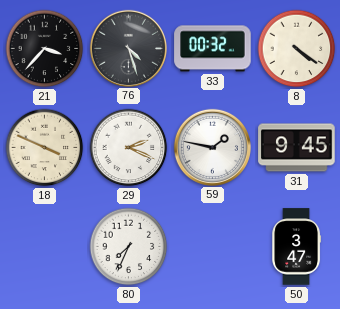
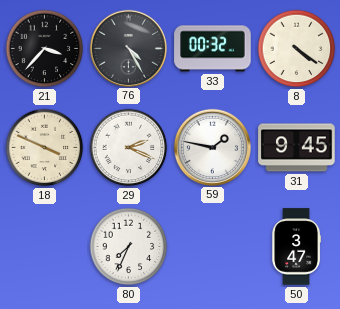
76: 4:27 -> 4:25 (128, 48)
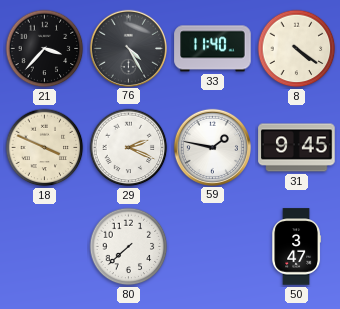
33: 00:32 -> 11:40 (213, 49)
80: 7:34 -> 7:38 (129, 247)
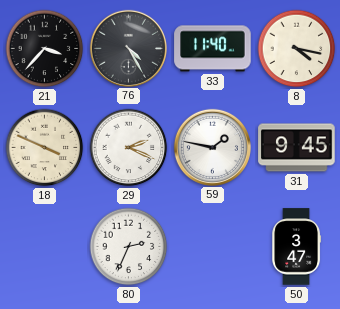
8: 4:21 -> 4:17 (297, 49)
80: 7:38 -> 2:34 (129, 247)
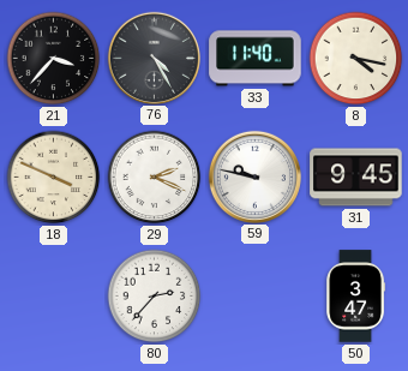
59: 1:47 -> 9:47 (254, 176)
80: 2:34 -> 2:37 (155, 297)
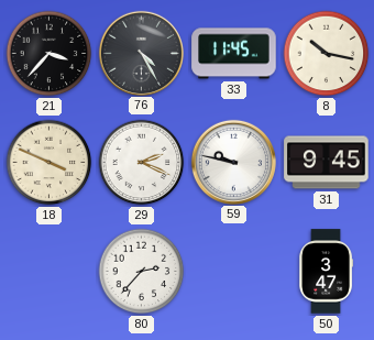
33: 11:40 -> 11:45 (234, 54)
8: 4:17 -> 10:17 (327, 54)
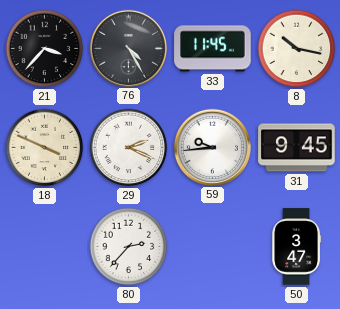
59: 9:47 -> 9:44 (212, 147)
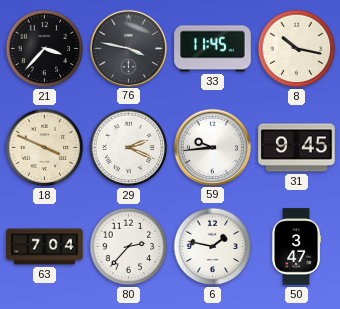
76: 4:25 -> 3:47 (128, 48)
63: none -> 7:04 (45, 247)
6: none -> 1:47 (213, 247)
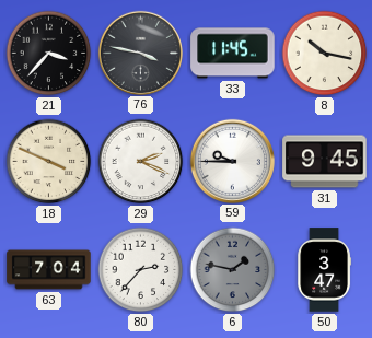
59: 9:44 -> 9:45 (232, 161)
6 dial: white -> grey (233, 270)
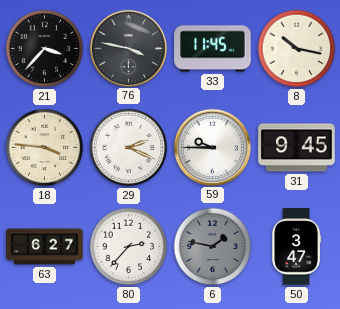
18: 3:49 -> 3:46 (45, 148)
63: 7:04 -> 6:27 (45, 247)
